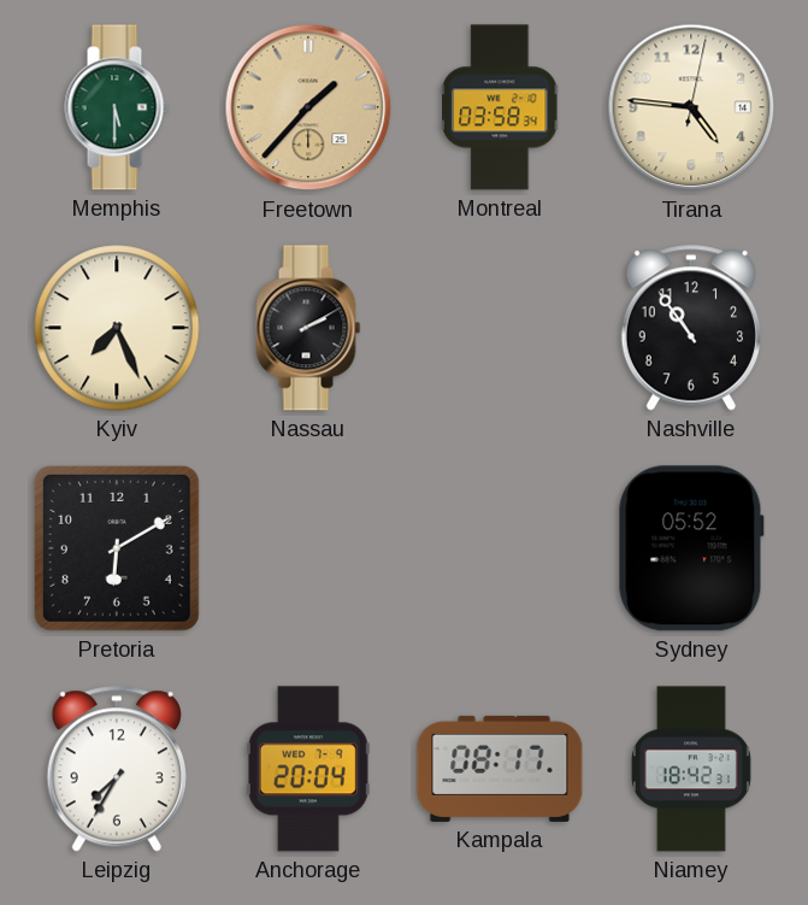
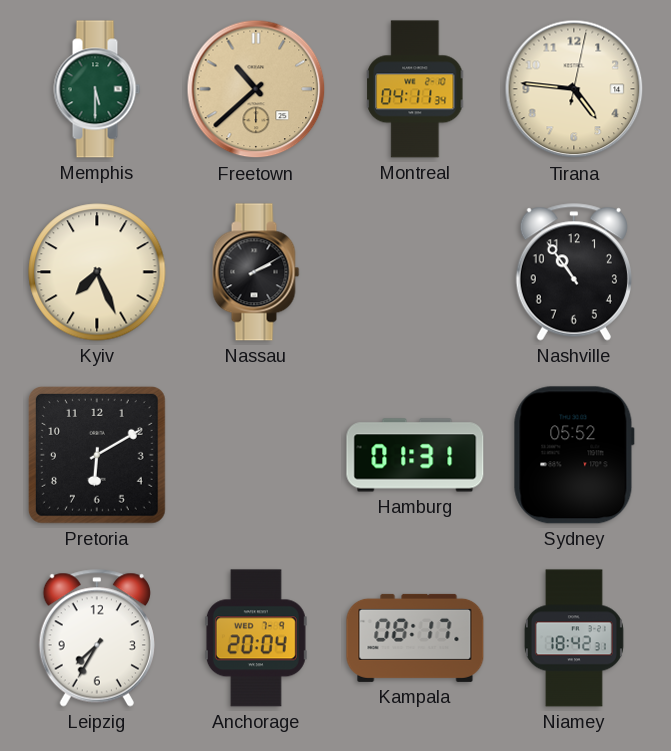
Freetown: 1:37 -> 10:38 (256, 89)
Montreal: 03:58 -> 04:11 (416, 89)
Hamburg: none -> 01:31 (415, 455)
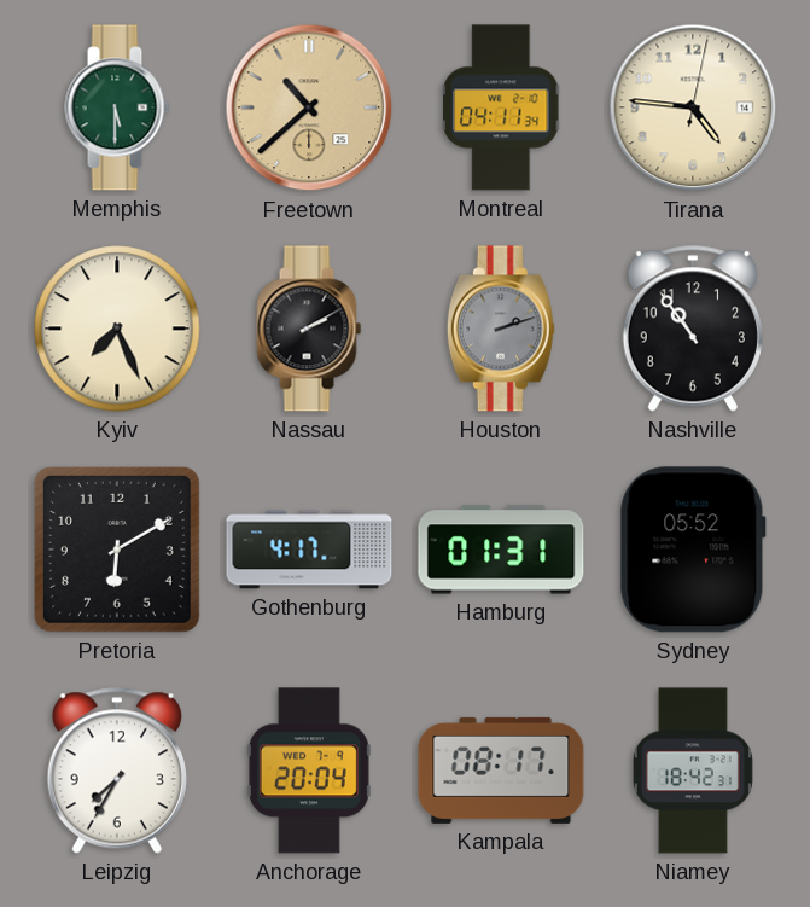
Houston: none -> 2:12 (501, 329)
Gothenburg: none -> 4:17 (309, 550)
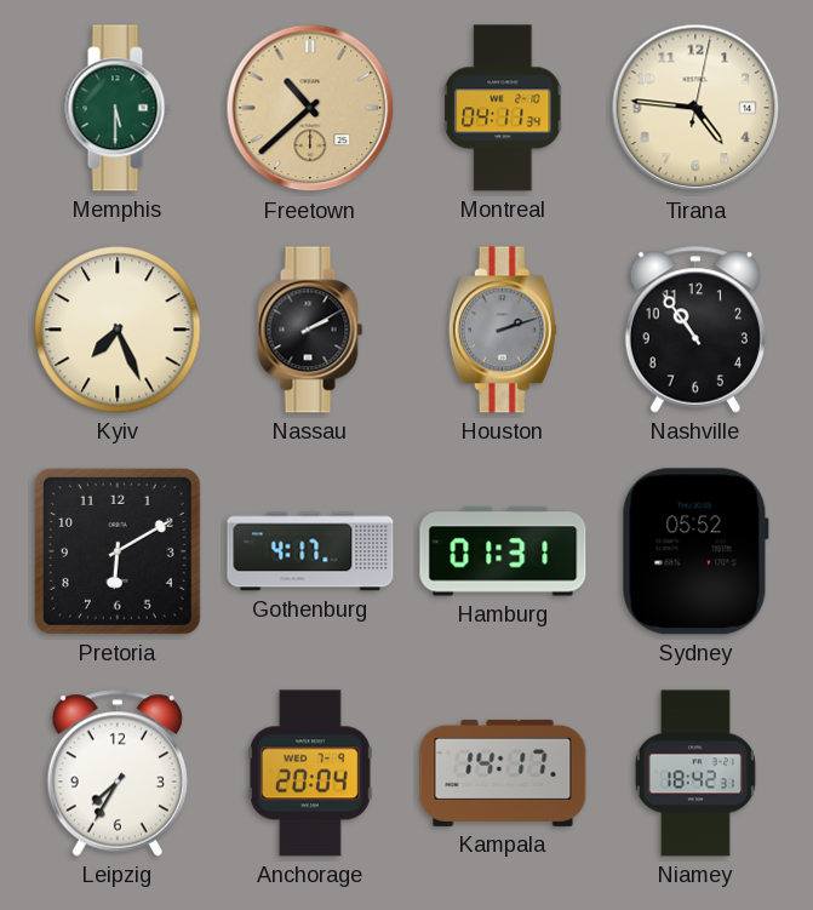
Kampala: 08:17 -> 14:17 (503, 773)
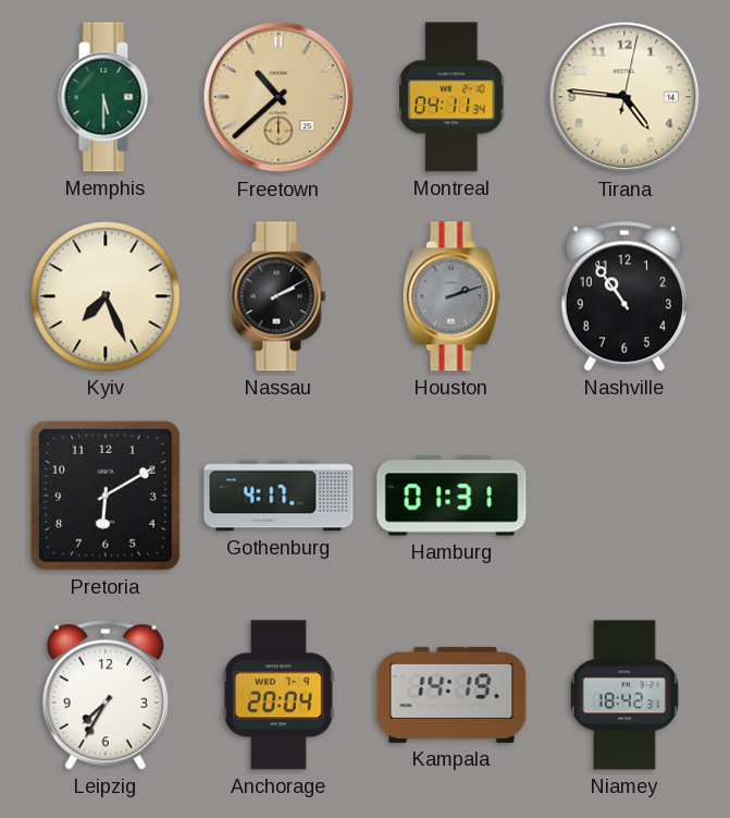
Sydney: 05:52 -> none (695, 551)
Kampala: 14:17 -> 14:19 (451, 695)
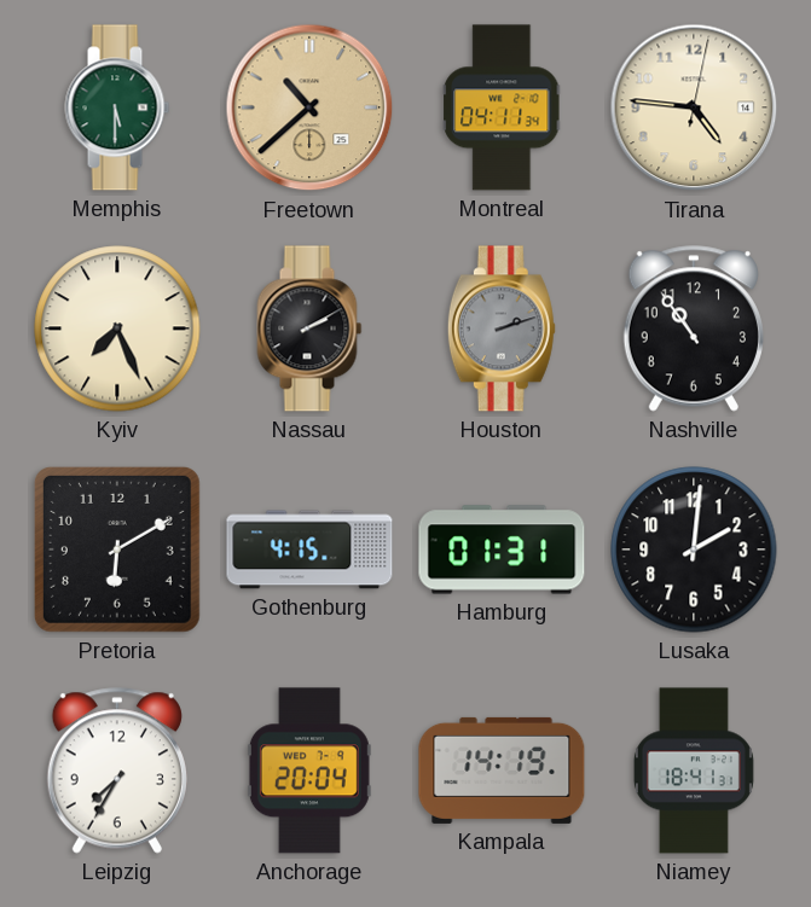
Gothenburg: 4:17 -> 4:15 (309, 550)
Lusaka: none -> 2:01 (694, 550)
Niamey: 18:42 -> 18:41 (694, 771)
